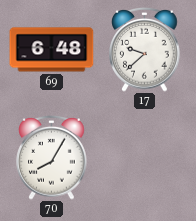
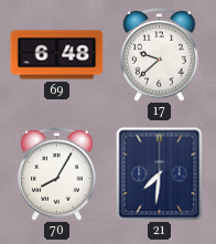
21: none -> 7:31 (160, 174)
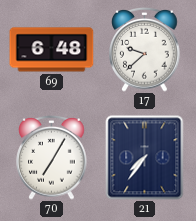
70: 8:05 -> 7:05 (52, 157)
21: 7:31 -> 7:36 (145, 158)
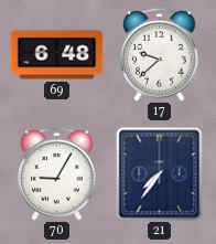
70: 7:05 -> 9:05 (57, 173)
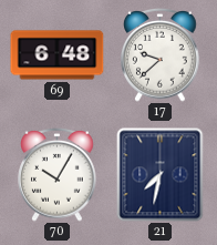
70: 9:05 -> 10:05 (58, 174)
21: 7:36 -> 7:32 (161, 175)
